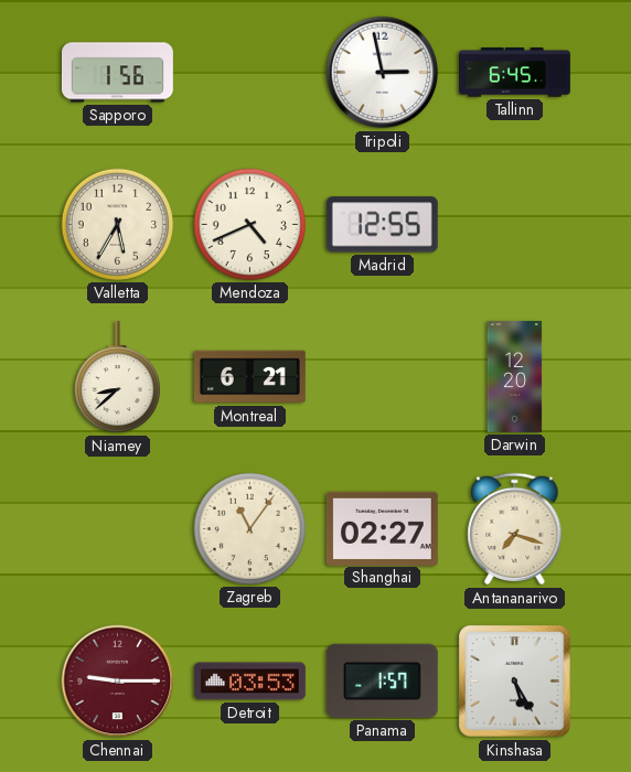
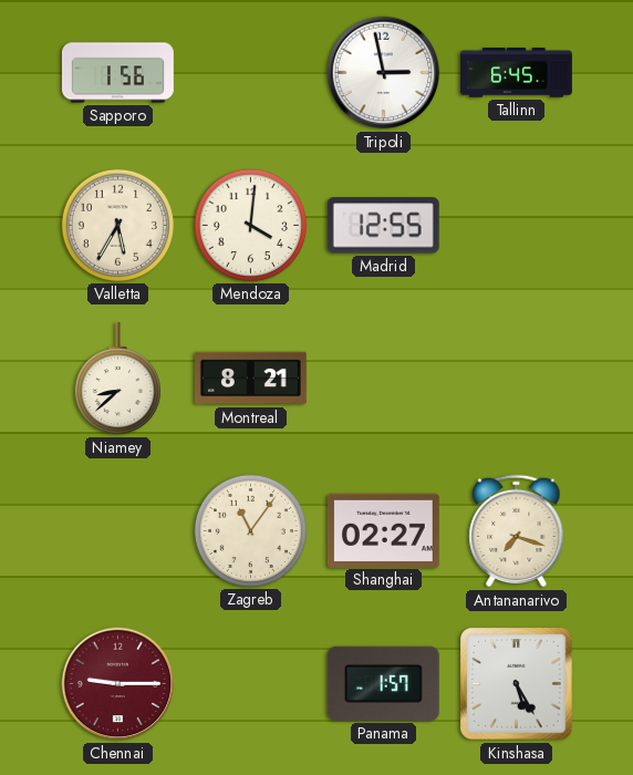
Mendoza: 4:41 -> 4:01 (250, 225)
Montreal: 6:21 -> 8:21 (250, 379)
Darwin: 12:20 -> none (515, 376)
Detroit: 03:53 -> none (249, 682)
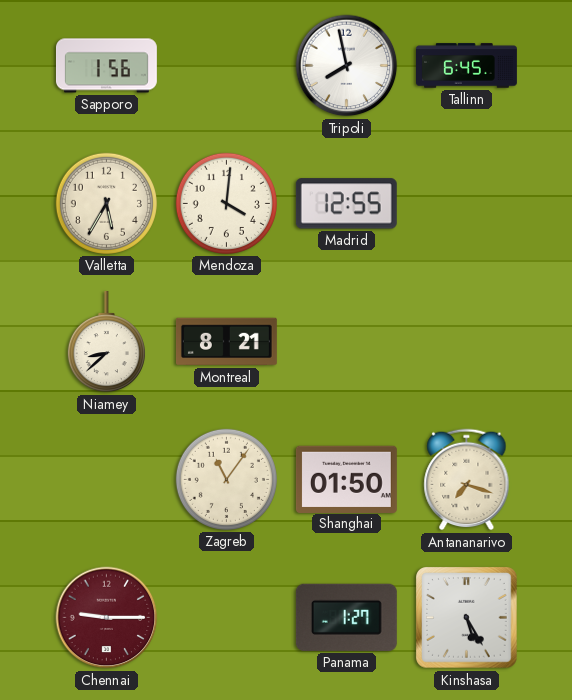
Tripoli: 2:58 -> 7:58 (347, 66)
Shanghai: 02:27 -> 01:50 (346, 479)
Panama: 1:57 -> 1:27 (346, 617)
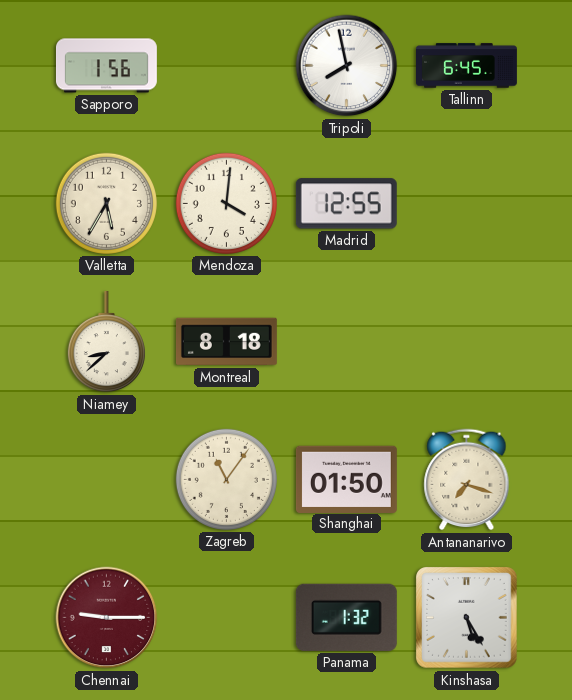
Montreal: 8:21 -> 8:18 (226, 342)
Panama: 1:27 -> 1:32 (346, 617)
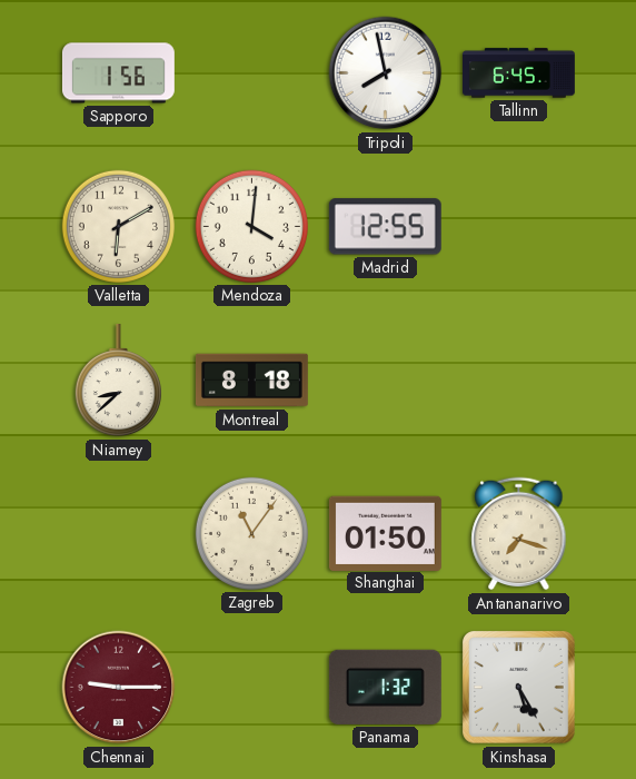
Valletta: 5:35 -> 6:10 (118, 226)
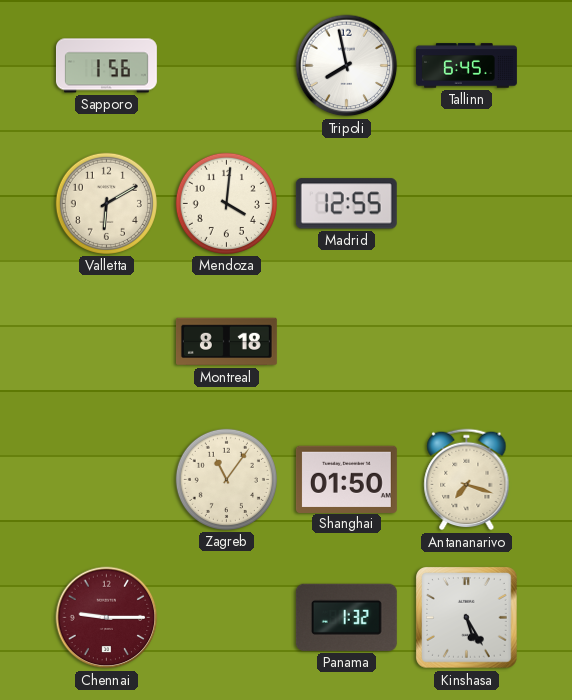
Niamey: 8:38 -> none (118, 381)
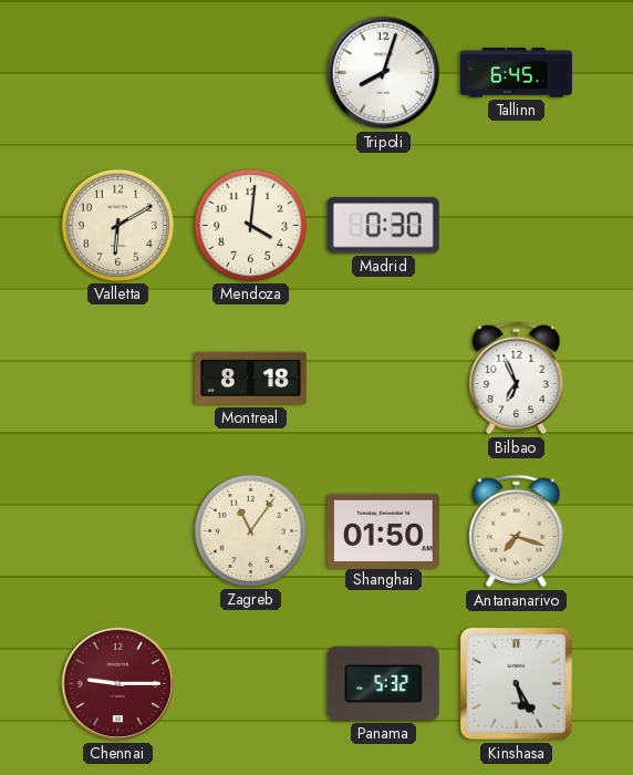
Sapporo: 1:56 -> none (106, 66)
Tripoli: 7:58 -> 8:03 (384, 73)
Madrid: 12:55 -> 0:30 (383, 226)
Bilbao: none -> 6:56 (517, 379)
Panama: 1:32 -> 5:32 (383, 683)
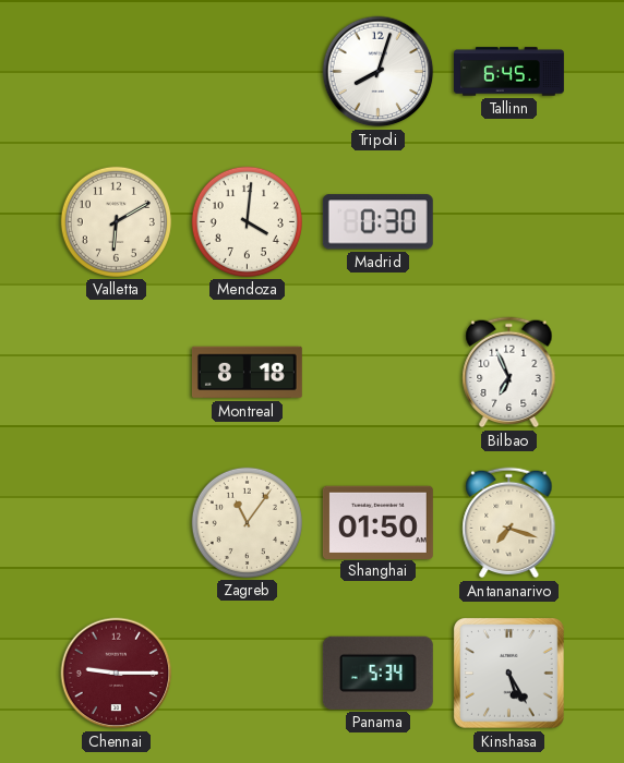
Panama: 5:32 -> 5:34 (377, 673)
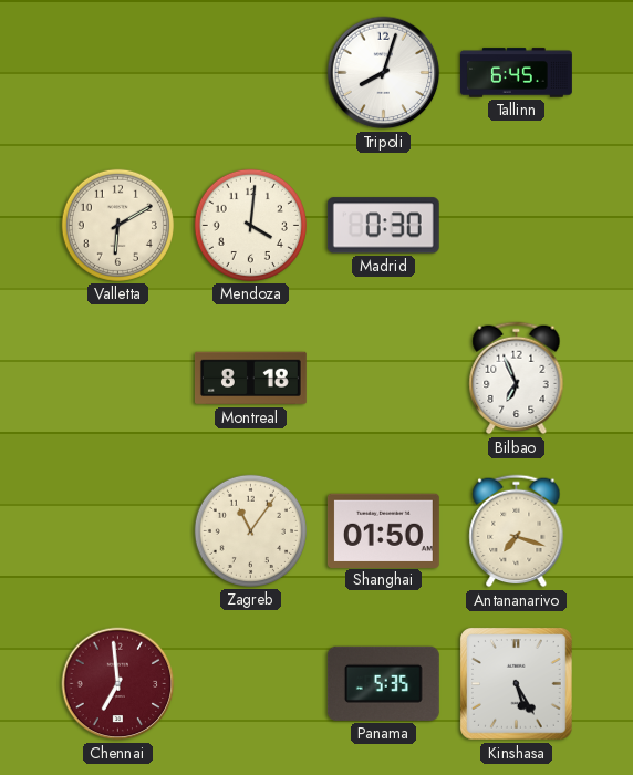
Chennai: 9:15 -> 6:59 (118, 684)
Panama: 5:34 -> 5:35 (383, 683)
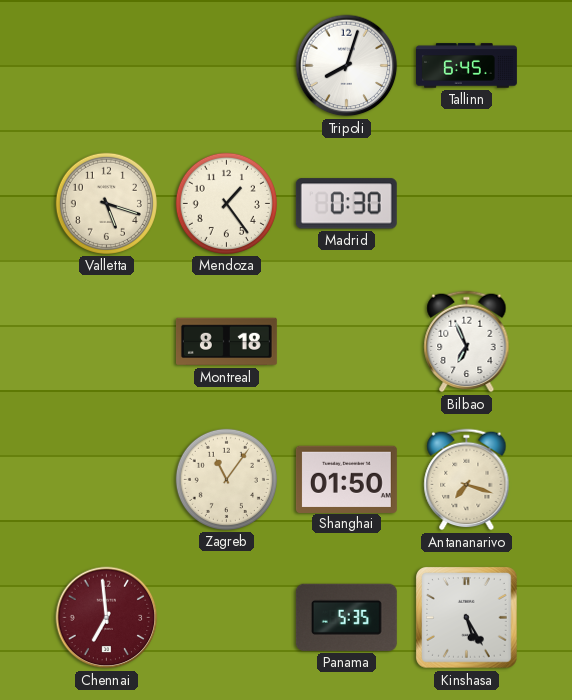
Valletta: 6:10 -> 5:18 (106, 203)
Mendoza: 4:01 -> 1:24 (226, 203)
